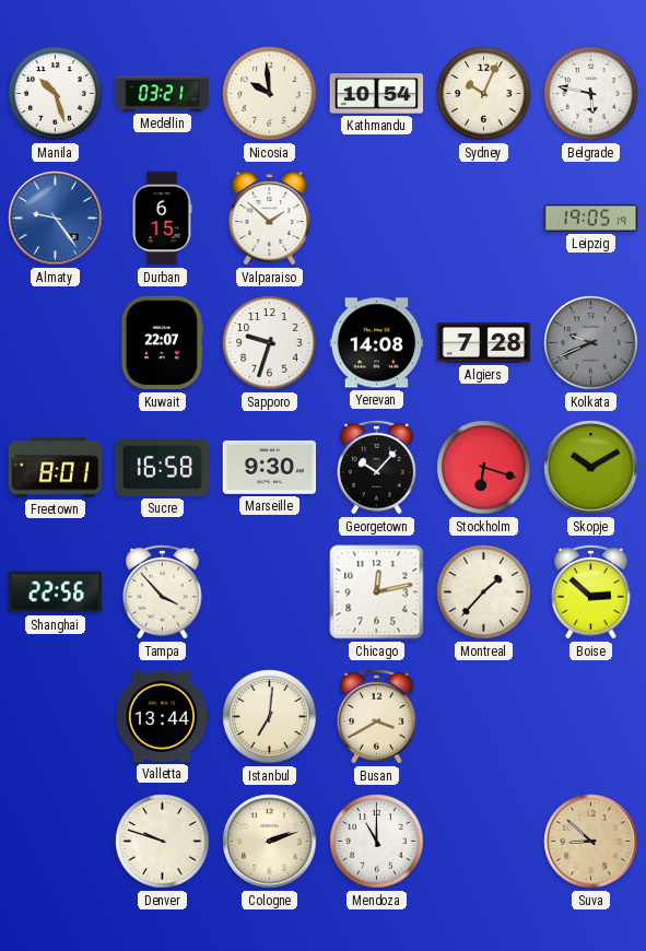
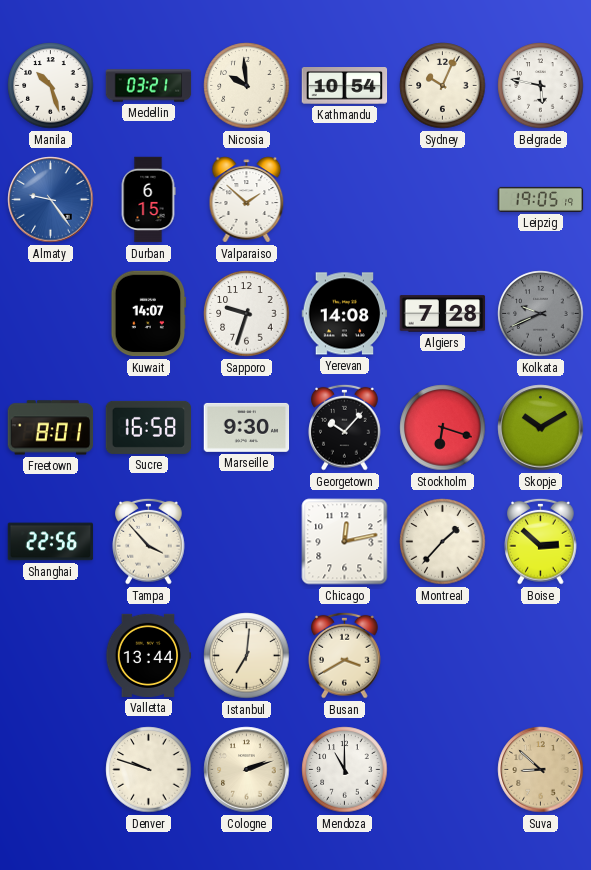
Kuwait: 22:07 -> 14:07 (149, 314)
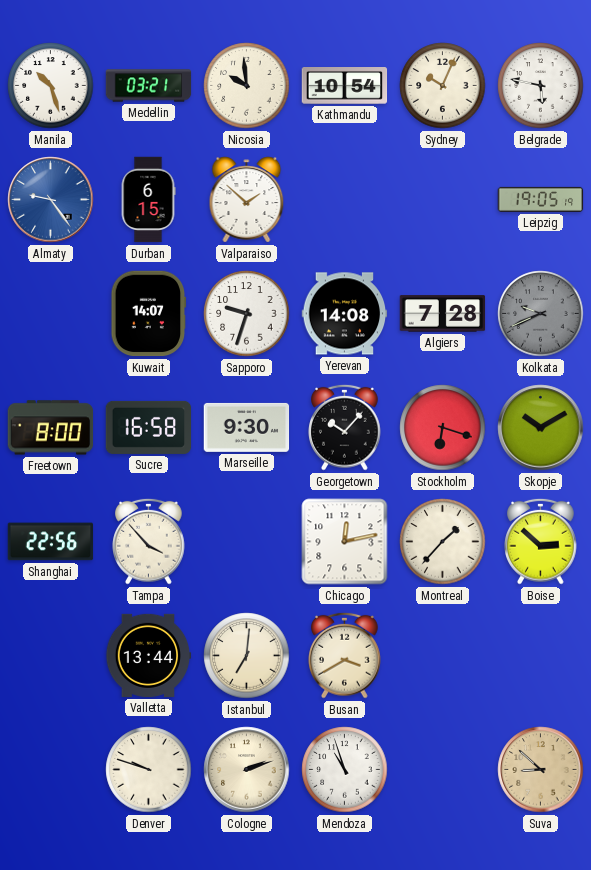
Freetown: 8:01 -> 8:00 (51, 428)
Mendoza: 11:00 -> 10:57 (345, 770)
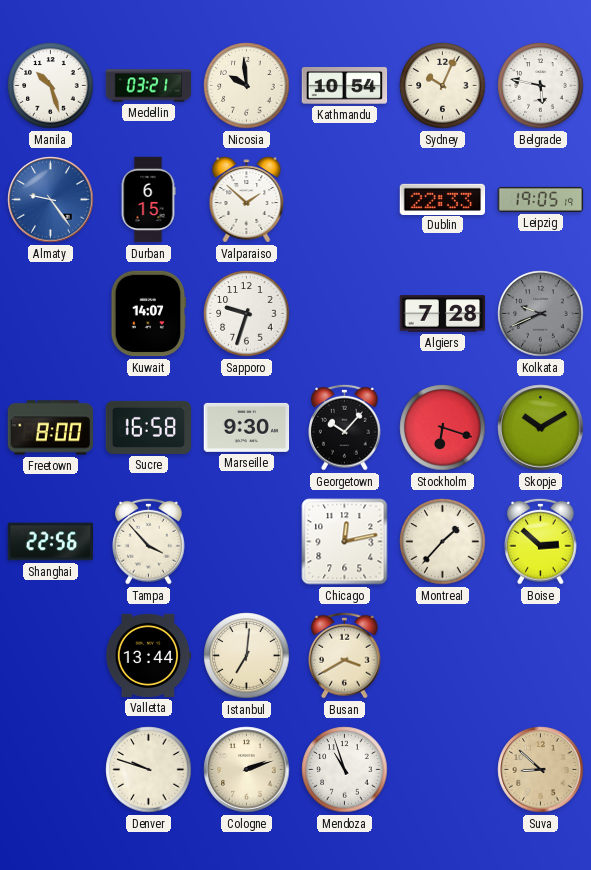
Dublin: none -> 22:33 (443, 199)
Yerevan: 14:08 -> none (345, 314)
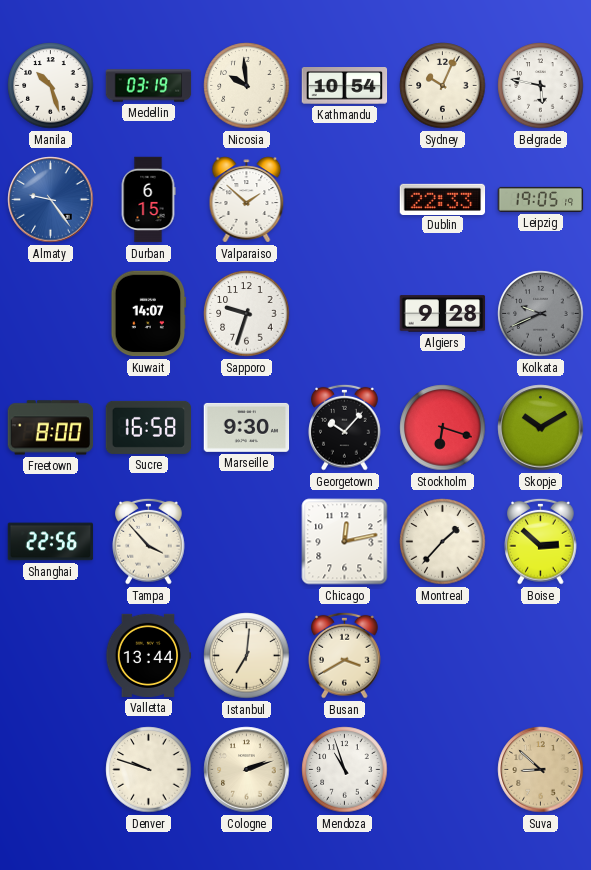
Medellin: 03:21 -> 03:19 (149, 86)
Algiers: 7:28 -> 9:28 (443, 314)
